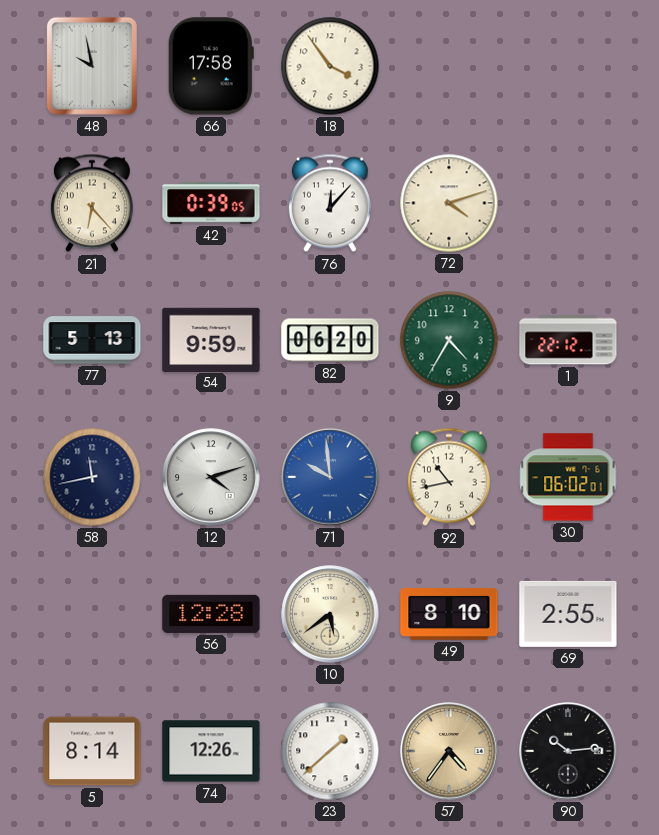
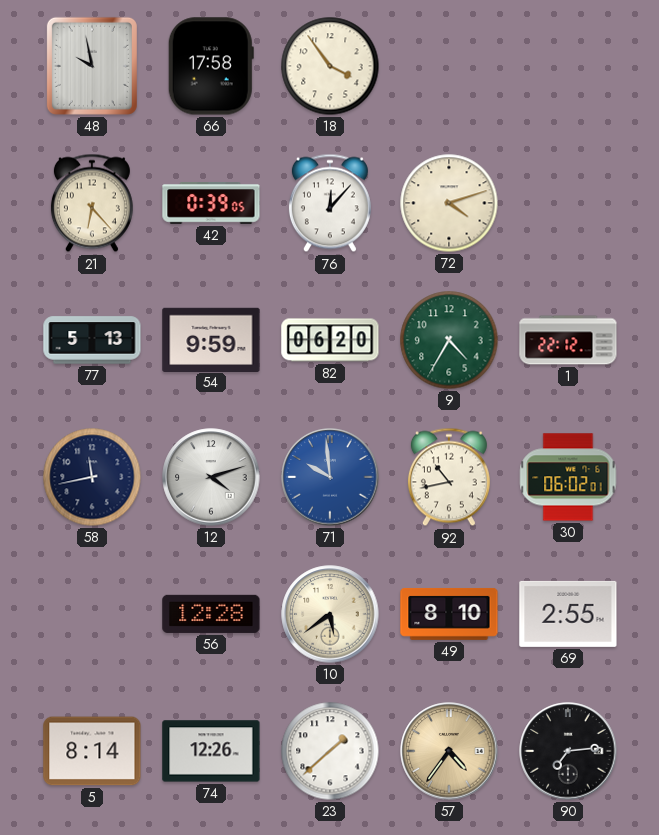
90: 10:14 -> 7:14 (568, 751)
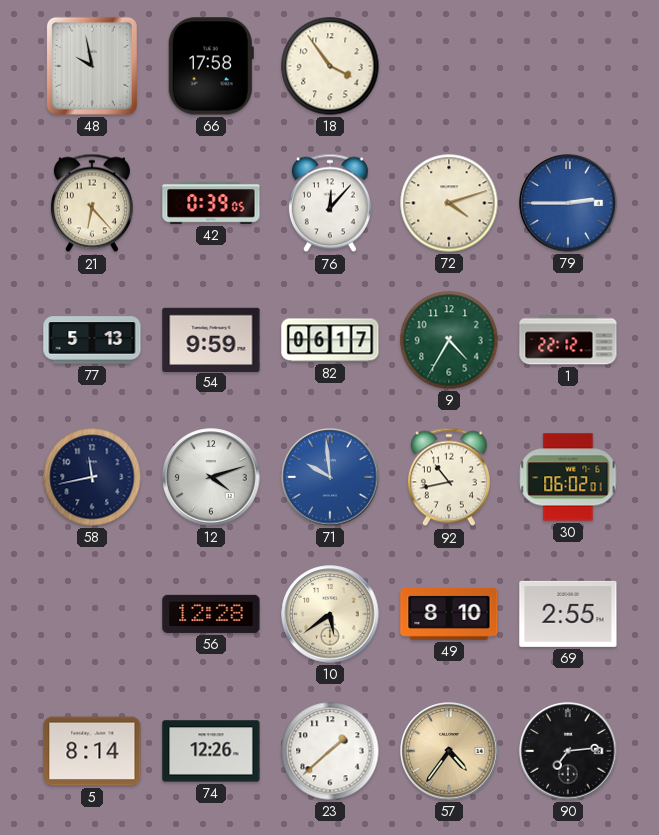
79: none -> 2:45 (568, 203)
82: 06:20 -> 06:17 (330, 340)
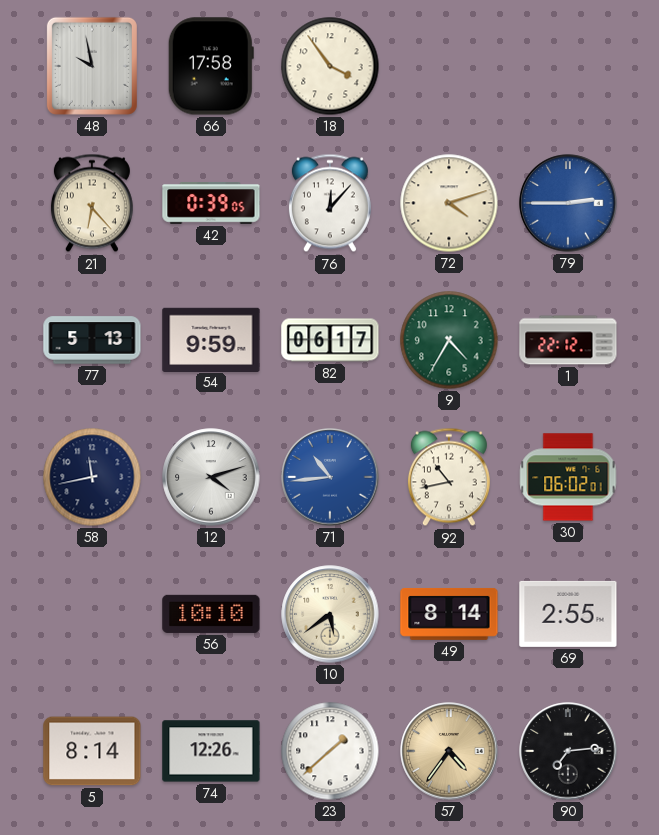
71: 9:59 -> 10:44 (330, 477)
56: 12:28 -> 10:10 (211, 614)
49: 8:10 -> 8:14 (449, 614)
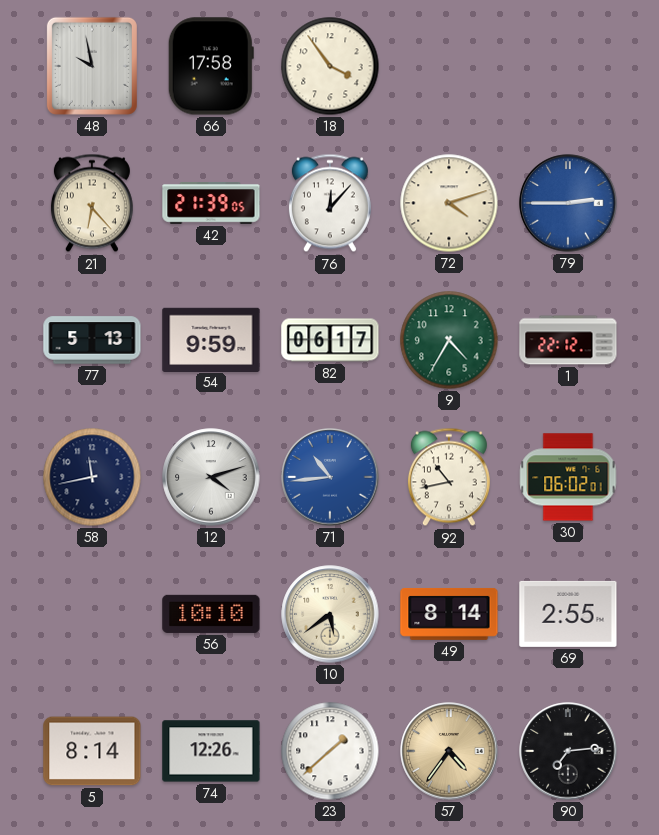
42: 0:39 -> 21:39 (211, 203)
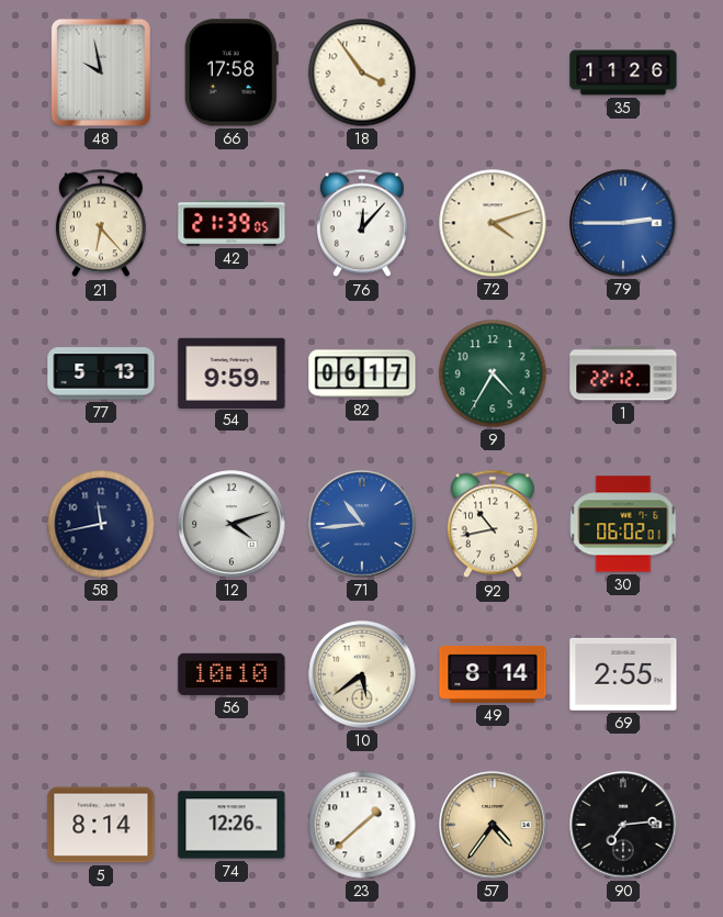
35: none -> 11:26 (623, 72)
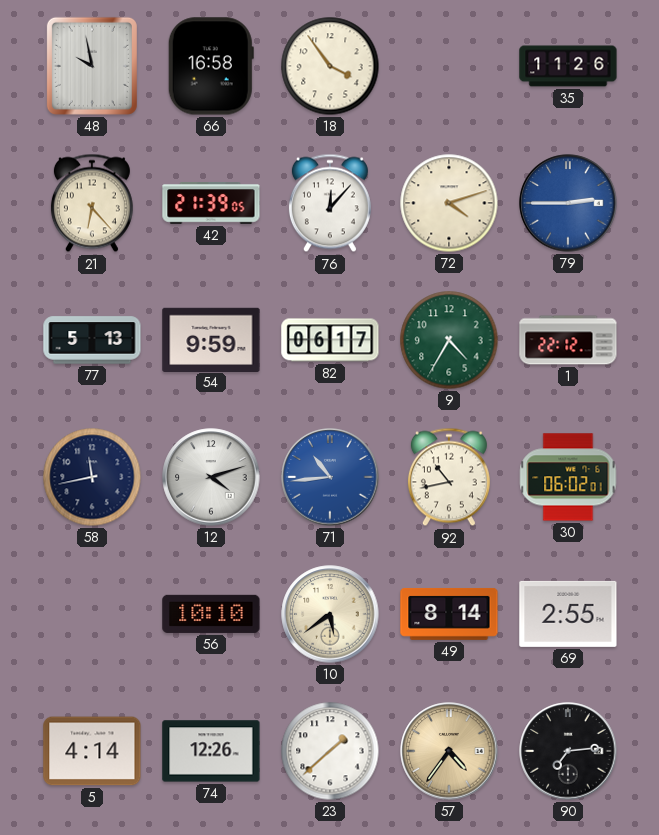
66: 17:58 -> 16:58 (211, 66)
5: 8:14 -> 4:14 (92, 751)
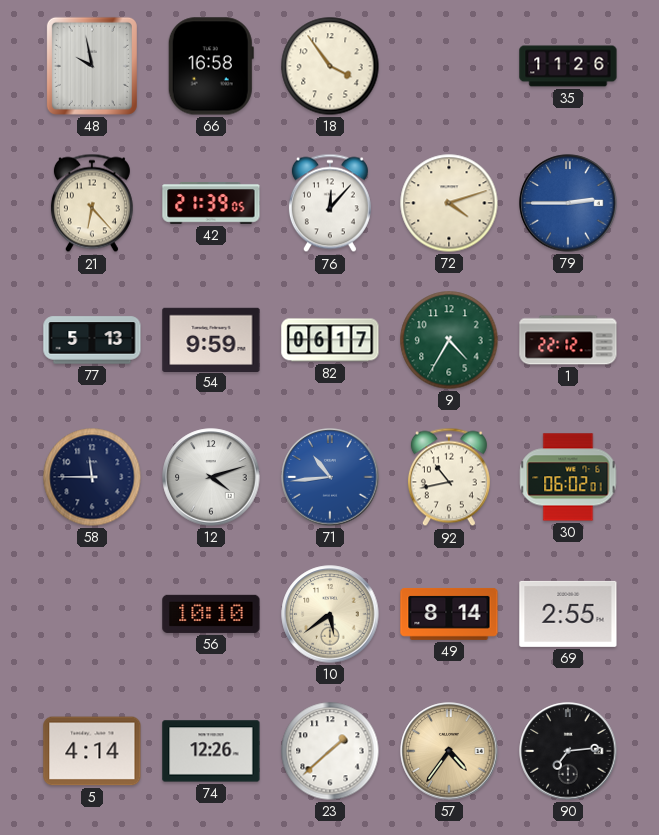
58: 11:43 -> 11:45 (92, 477)
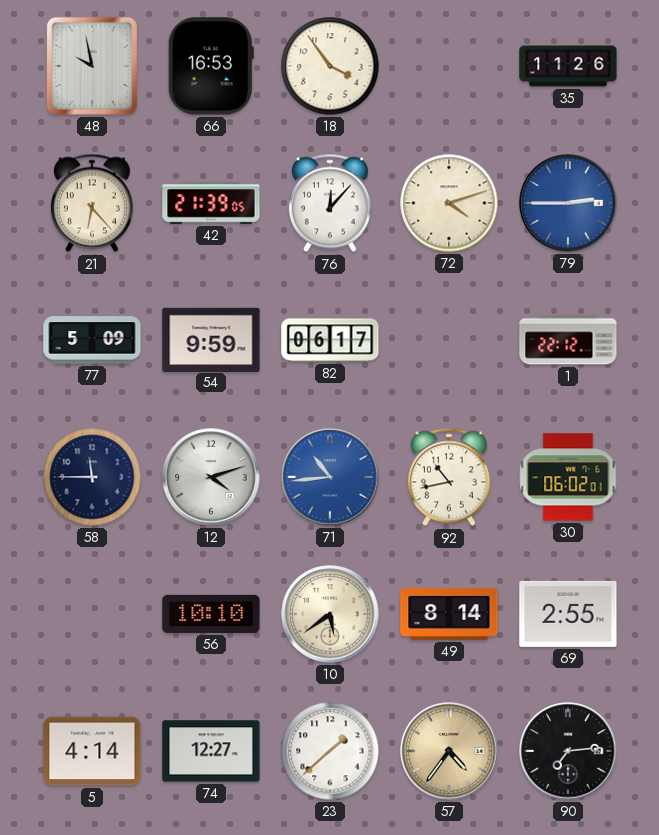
66: 16:58 -> 16:53 (211, 66)
77: 5:13 -> 5:09 (92, 340)
9: 4:35 -> none (449, 340)
74: 12:26 -> 12:27 (211, 751)
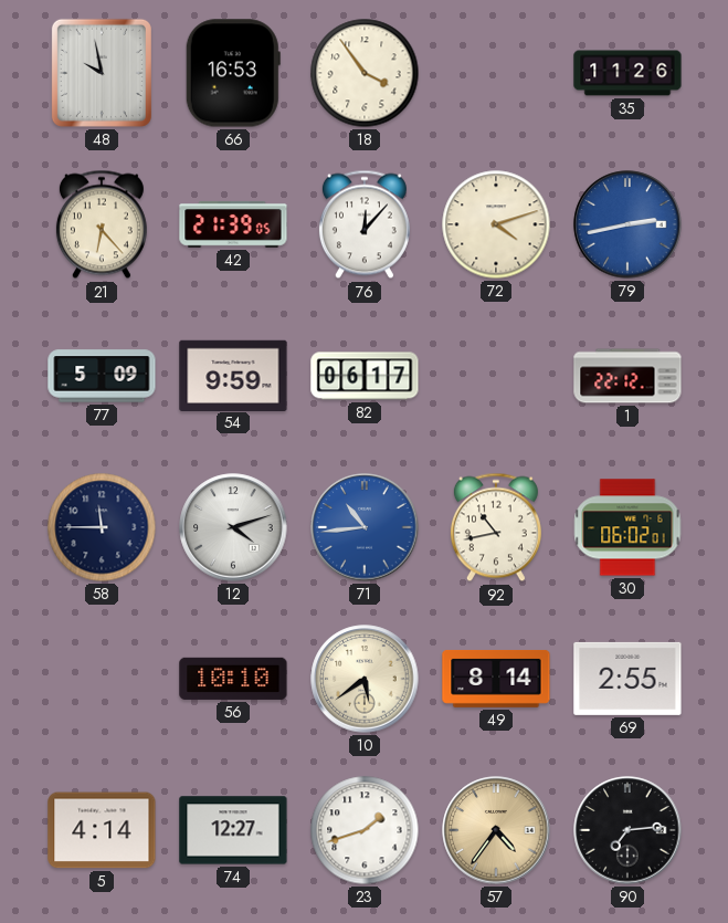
79: 2:45 -> 2:43 (627, 224)
23: 1:38 -> 1:42 (365, 830)
